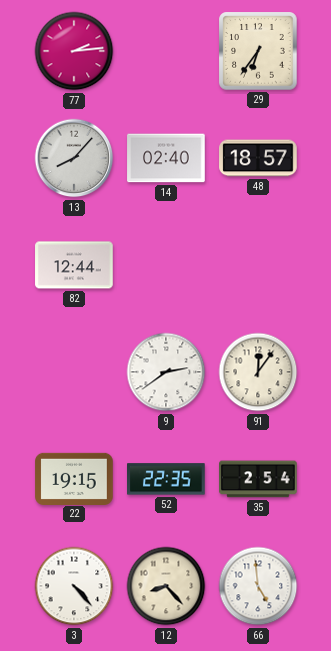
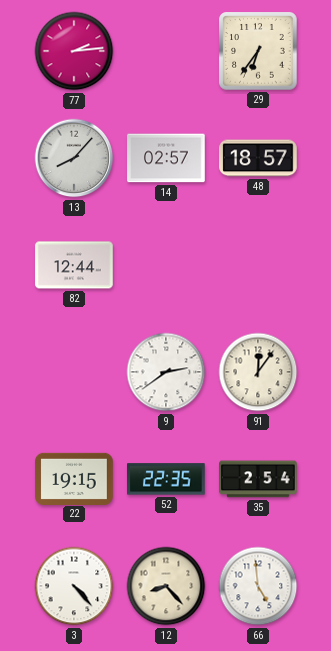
14: 02:40 -> 02:57 (166, 158)
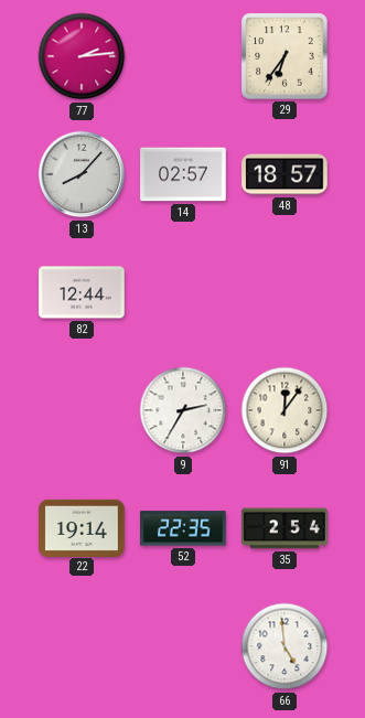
9: 2:39 -> 2:35 (183, 410)
22: 19:15 -> 19:14 (82, 527)
3: 4:23 -> none (74, 586)
12: 8:23 -> none (166, 586)
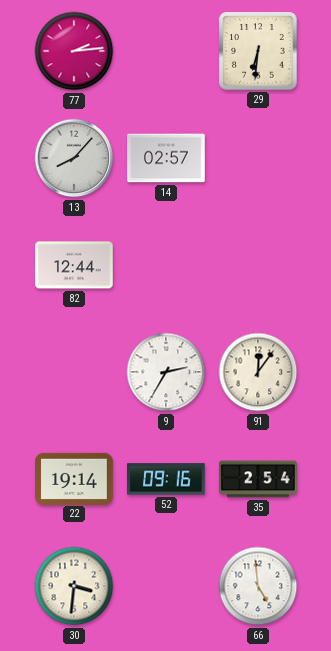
29: 6:36 -> 6:31 (258, 51)
48: 18:57 -> none (285, 174)
52: 22:35 -> 09:16 (167, 479)
30: none -> 3:31 (74, 586)
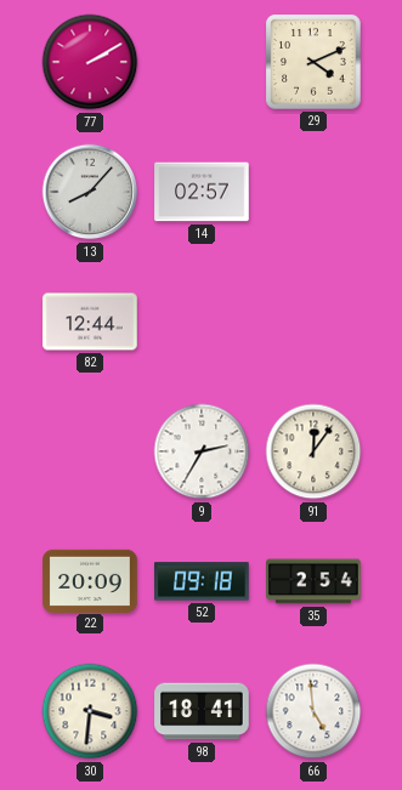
77: 2:14 -> 2:10 (90, 62)
29: 6:31 -> 4:11 (313, 62)
22: 19:14 -> 20:09 (90, 580)
52: 09:16 -> 09:18 (203, 581)
98: none -> 18:41 (202, 711)
